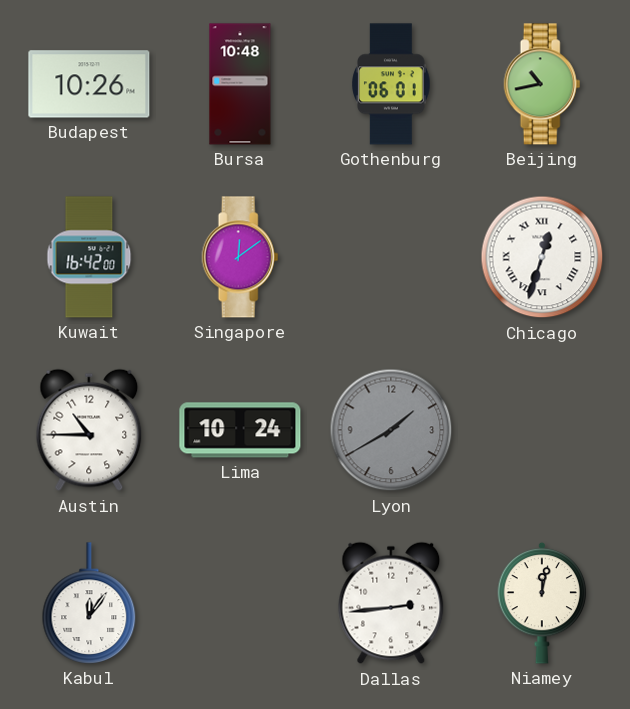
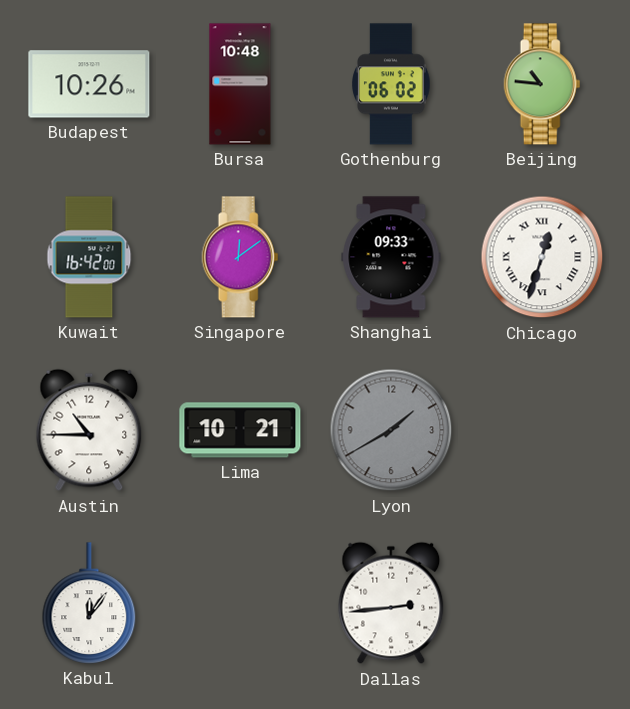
Gothenburg: 06:01 -> 06:02 (391, 84)
Beijing: 10:43 -> 10:46 (542, 84)
Shanghai: none -> 09:33 (391, 257)
Lima: 10:24 -> 10:21 (240, 430)
Niamey: 12:02 -> none (542, 603)
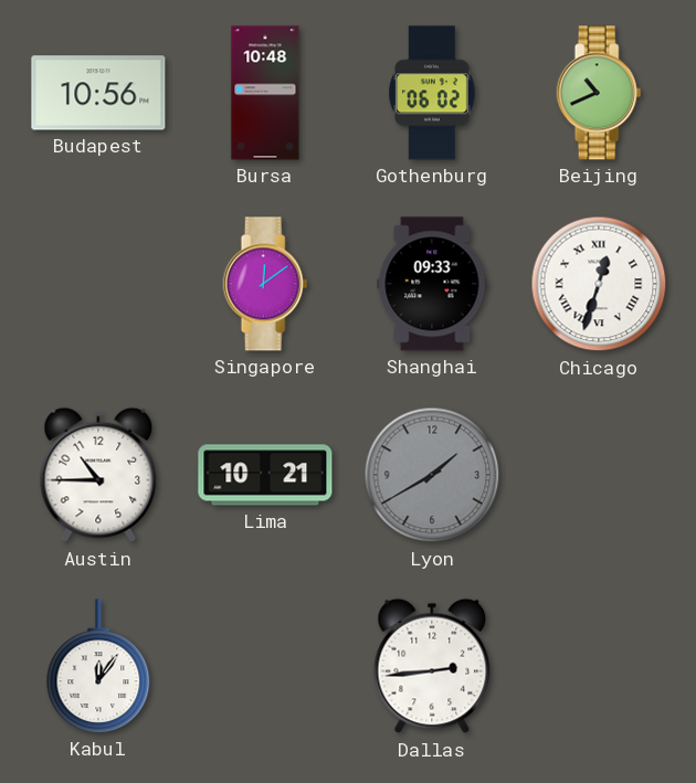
Budapest: 10:26 -> 10:56 (98, 93)
Beijing: 10:46 -> 10:41 (599, 93)
Kuwait: 16:42 -> none (89, 257)
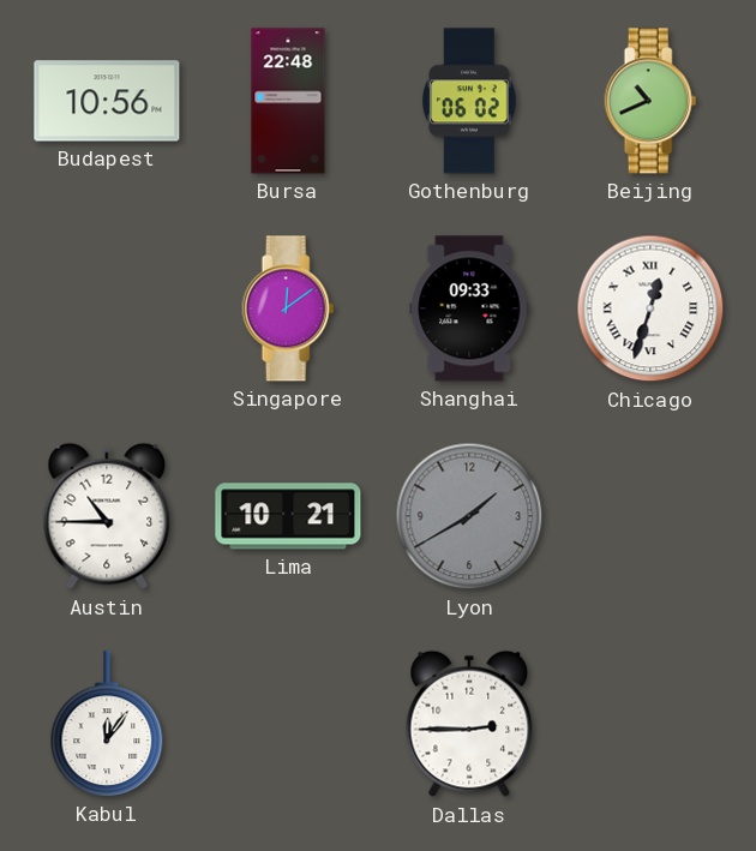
Bursa: 10:48 -> 22:48 (288, 101)
Dallas: 2:44 -> 2:45 (469, 724)
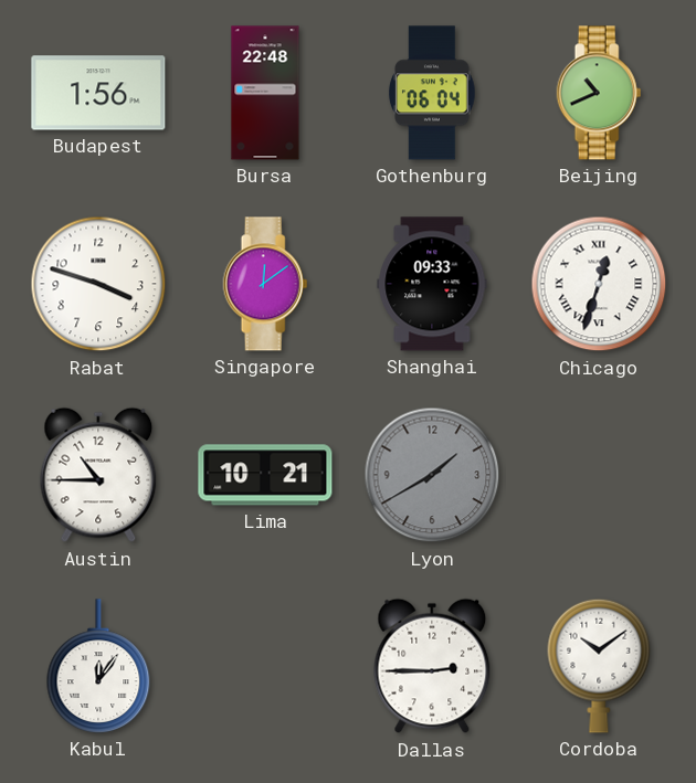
Budapest: 10:56 -> 1:56 (98, 93)
Gothenburg: 06:02 -> 06:04 (432, 93)
Rabat: none -> 3:48 (98, 284)
Cordoba: none -> 10:09 (599, 666)
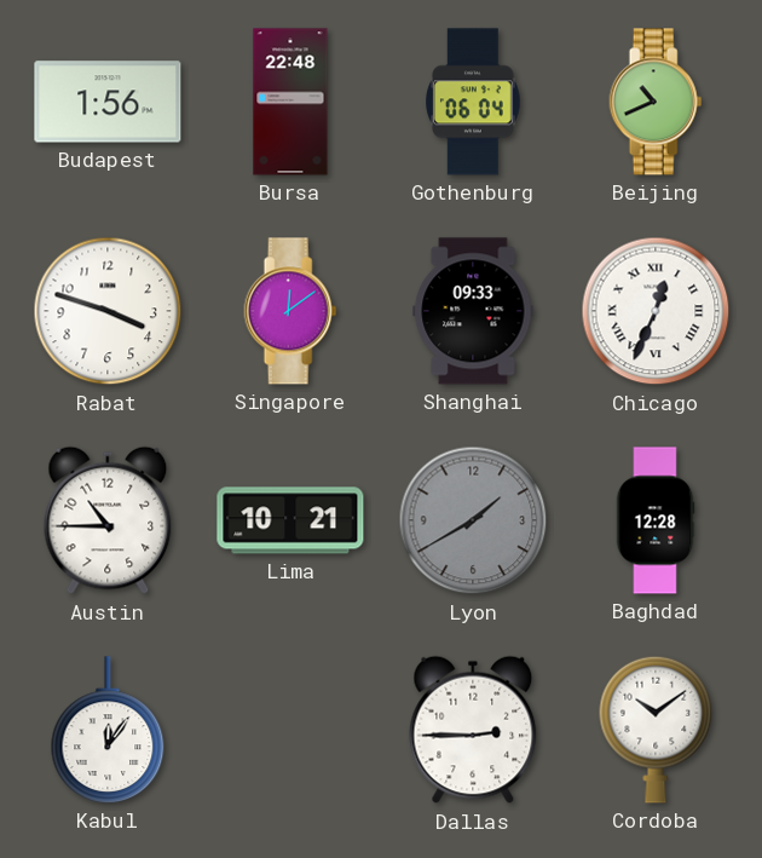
Chicago: 12:33 -> 12:34 (656, 311)
Baghdad: none -> 12:28 (656, 520)
